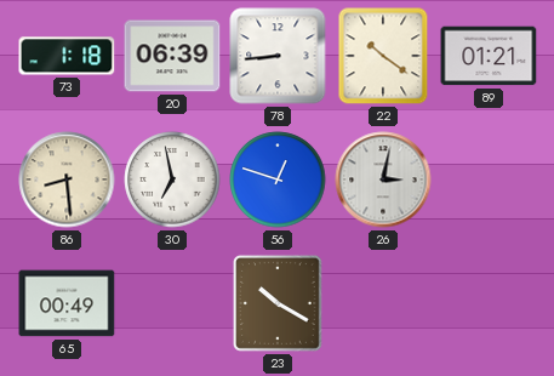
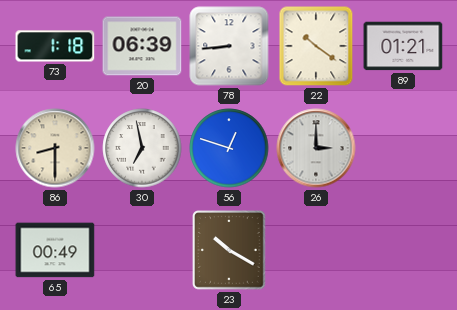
86: 8:29 -> 8:30 (55, 148)
26: 3:02 -> 3:00 (316, 148)
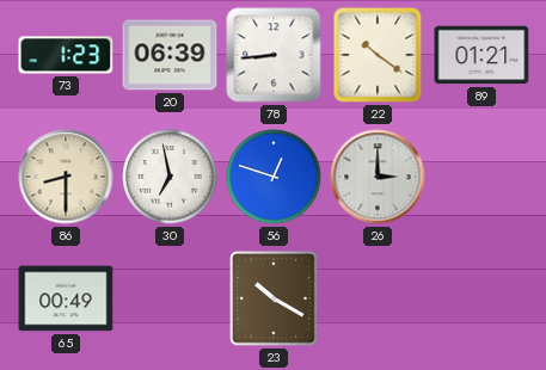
73: 1:18 -> 1:23 (66, 55)
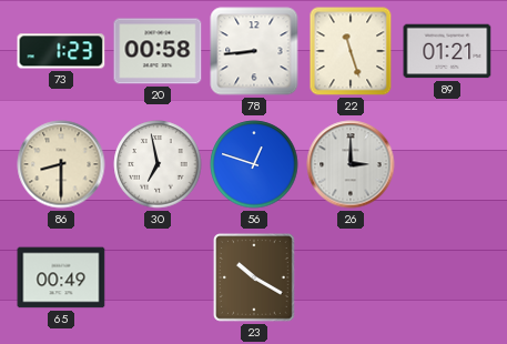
20: 06:39 -> 00:58 (158, 51)
22: 10:21 -> 11:27 (351, 51)
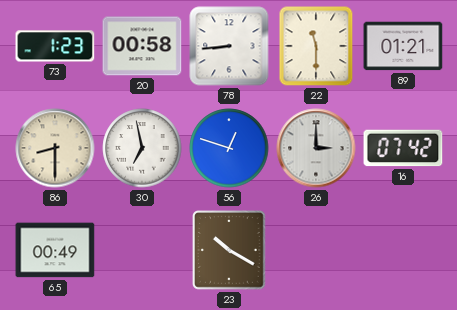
22: 11:27 -> 11:30 (316, 46)
16: none -> 07:42 (403, 148)
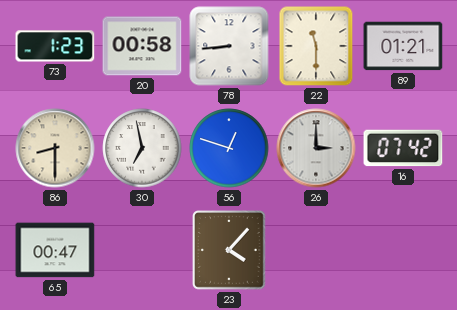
65: 00:49 -> 00:47 (55, 250)
23: 10:20 -> 4:07 (230, 251)
